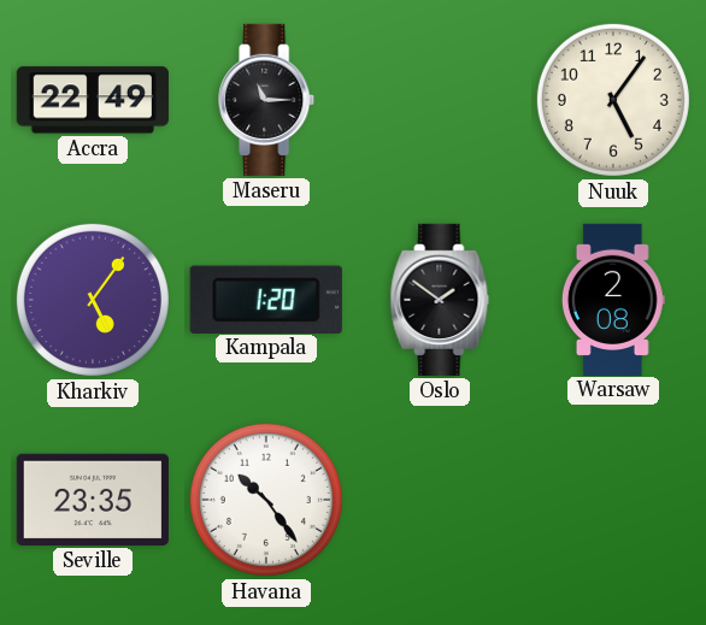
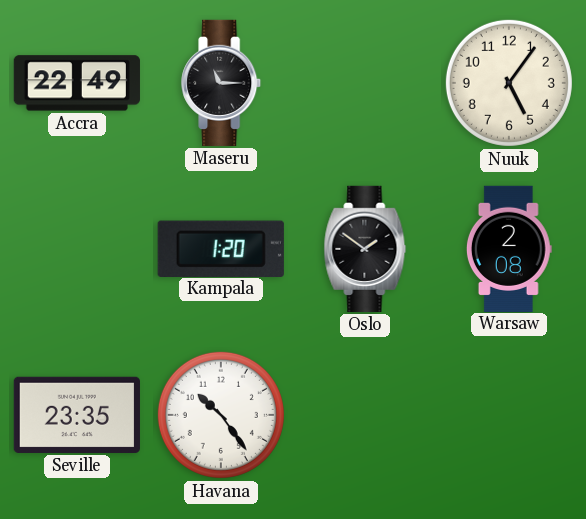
Kharkiv: 5:06 -> none (93, 300)
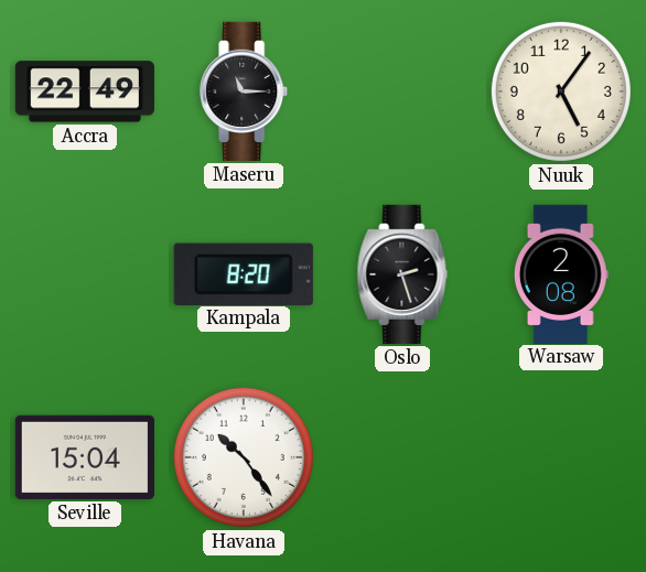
Kampala: 1:20 -> 8:20 (244, 273)
Oslo: 1:51 -> 2:27 (402, 274)
Seville: 23:35 -> 15:04 (85, 457)
